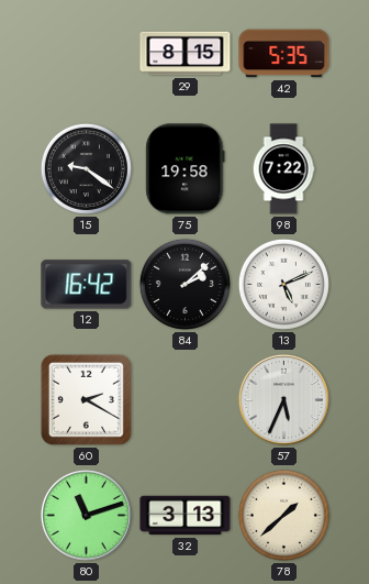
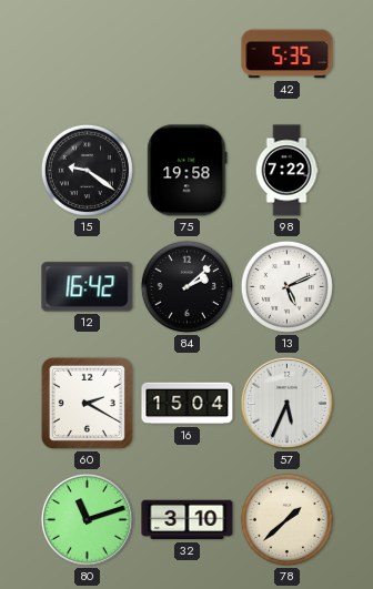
29: 8:15 -> none (186, 54)
16: none -> 15:04 (188, 404)
32: 3:13 -> 3:10 (188, 520)
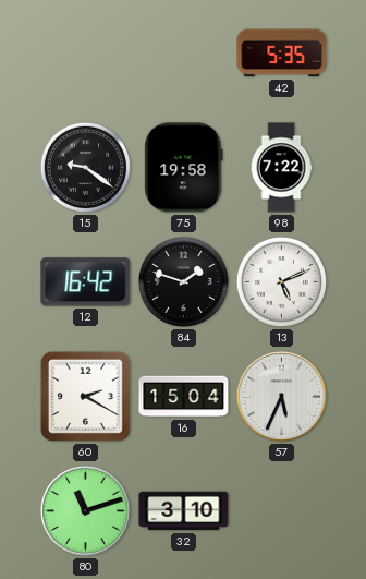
84: 2:08 -> 1:48 (183, 281)
78: 1:38 -> none (286, 519)
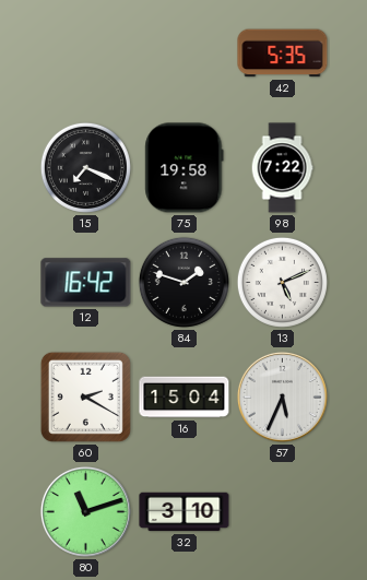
15: 9:21 -> 7:19 (85, 167)
